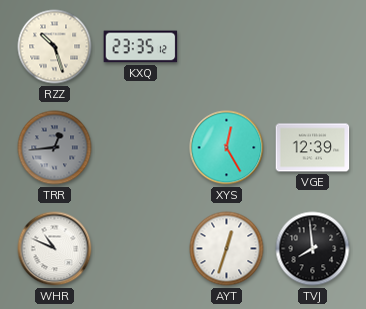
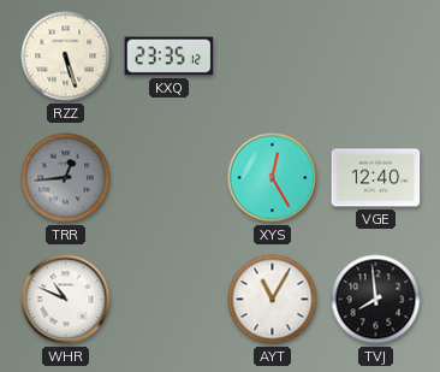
RZZ: 10:27 -> 5:27 (66, 57)
VGE: 12:39 -> 12:40 (376, 178)
AYT: 12:33 -> 11:05 (273, 300)
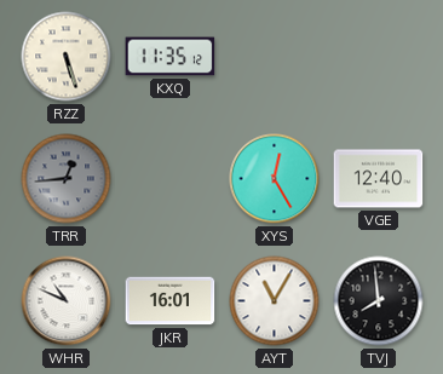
KXQ: 23:35 -> 11:35 (171, 57)
JKR: none -> 16:01 (171, 301)
